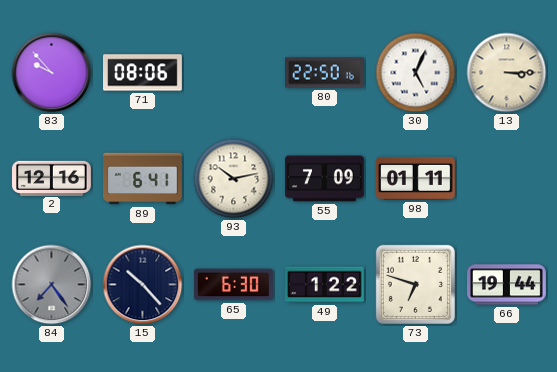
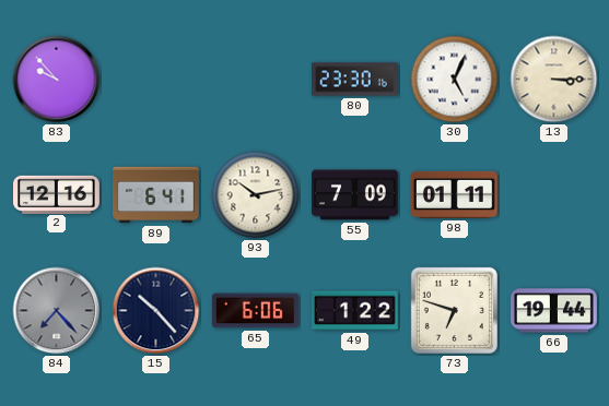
71: 08:06 -> none (143, 73)
80: 22:50 -> 23:30 (355, 80)
84: 7:24 -> 7:23 (57, 311)
65: 6:30 -> 6:06 (255, 311)
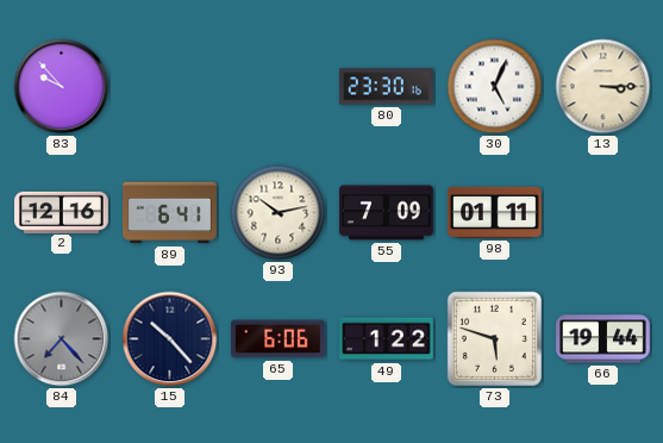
73: 6:48 -> 5:48 (494, 338)
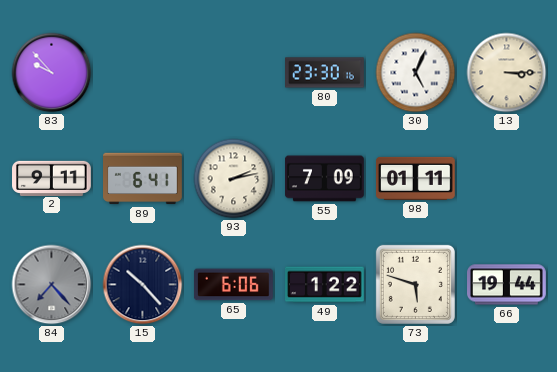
2: 12:16 -> 9:11 (52, 178)
93: 10:13 -> 2:13 (234, 179)
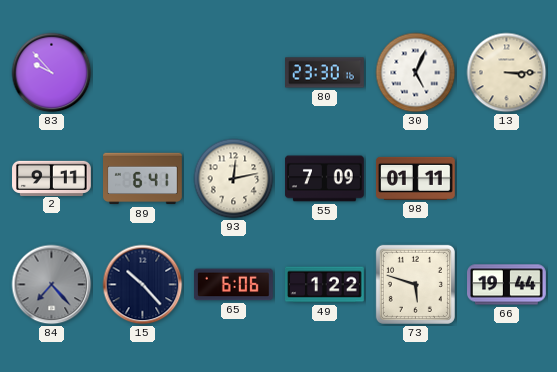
93: 2:13 -> 12:13 (234, 179)
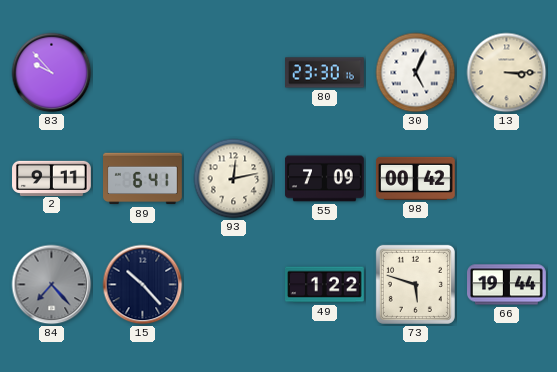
98: 01:11 -> 00:42 (415, 178)
65: 6:06 -> none (233, 285)
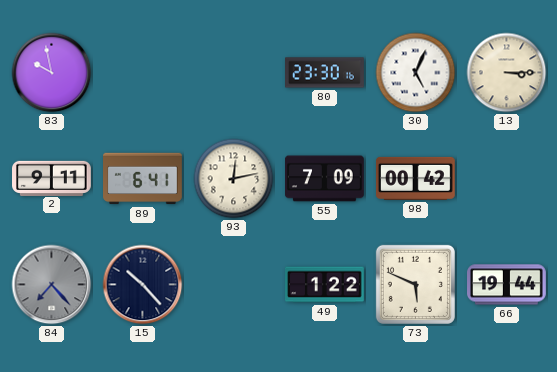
83: 9:53 -> 9:58 (52, 73)
73: 5:48 -> 5:49 (415, 284)
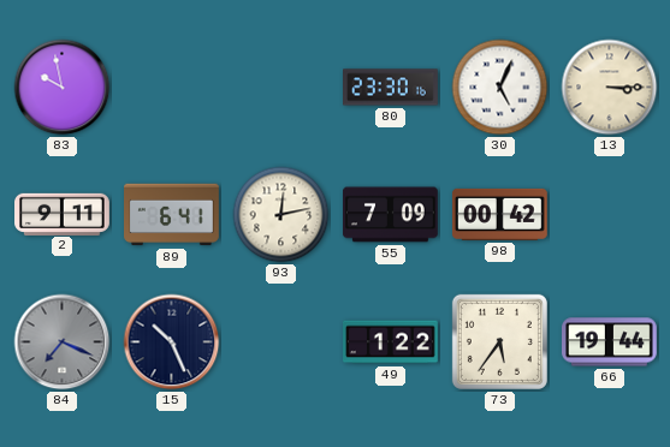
84: 7:23 -> 7:19 (63, 342)
15: 10:23 -> 10:26 (172, 342)
73: 5:49 -> 5:36 (499, 341)
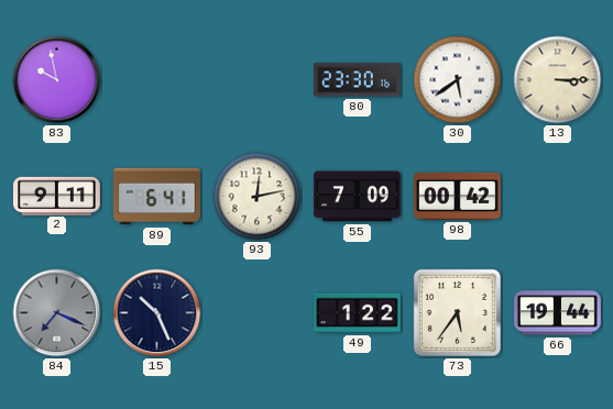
30: 5:04 -> 5:39 (458, 80)
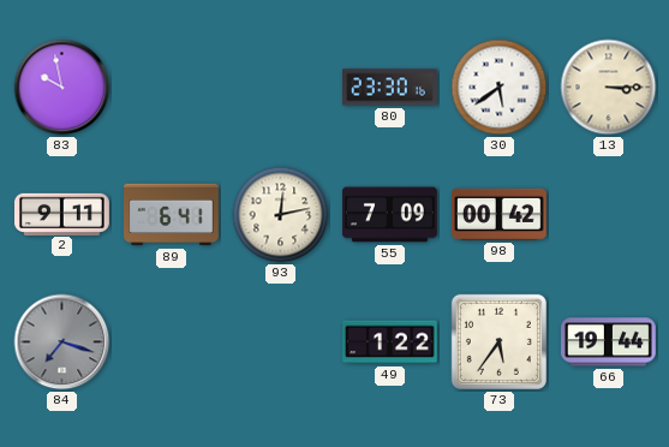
84: 7:19 -> 7:18 (62, 342)
15: 10:26 -> none (157, 313)
